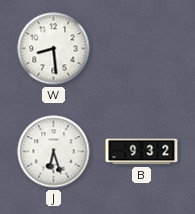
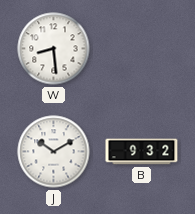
J: 6:27 -> 10:10 (54, 152)
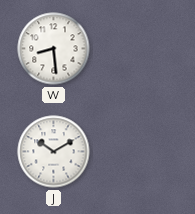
B: 9:32 -> none (142, 152)
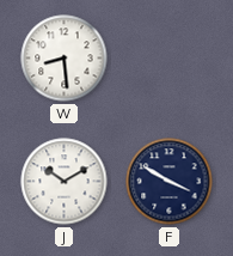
F: none -> 3:50 (170, 182)
